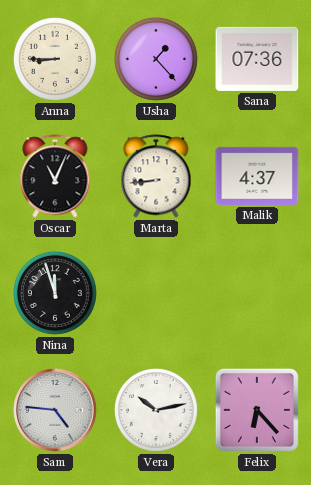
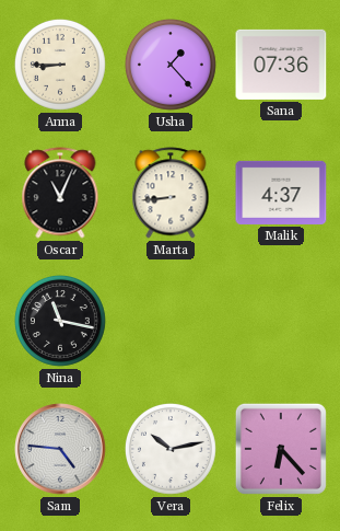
Nina: 11:57 -> 11:17 (60, 321)
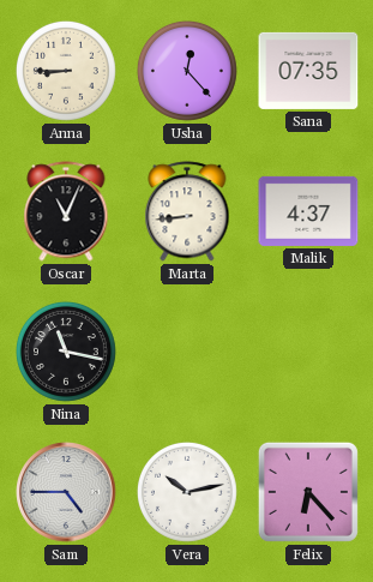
Usha: 1:23 -> 12:23 (187, 71)
Sana: 07:36 -> 07:35 (308, 71)
Sam: 4:46 -> 4:45 (66, 492)
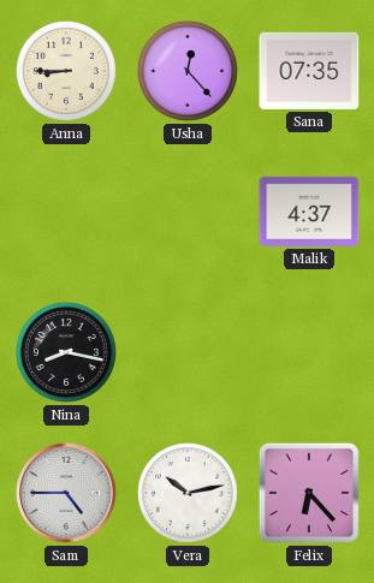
Oscar: 11:04 -> none (66, 211)
Marta: 8:44 -> none (187, 211)
Nina: 11:17 -> 8:17 (66, 352)
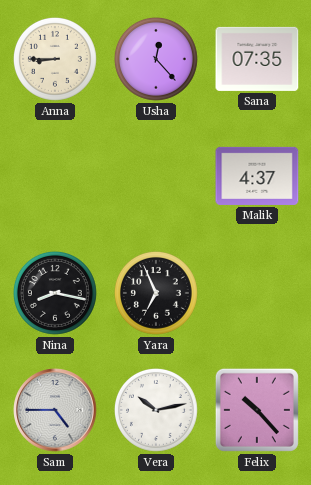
Yara: none -> 6:56 (156, 293)
Felix: 6:23 -> 10:23 (257, 410)
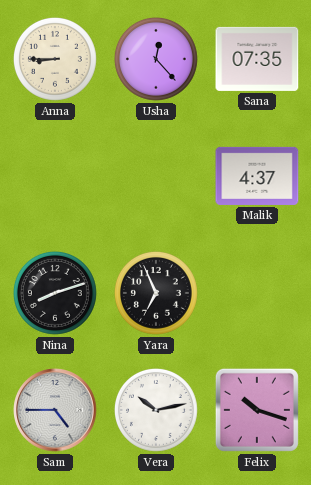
Nina: 8:17 -> 8:12 (55, 293)
Felix: 10:23 -> 10:18 (257, 410)
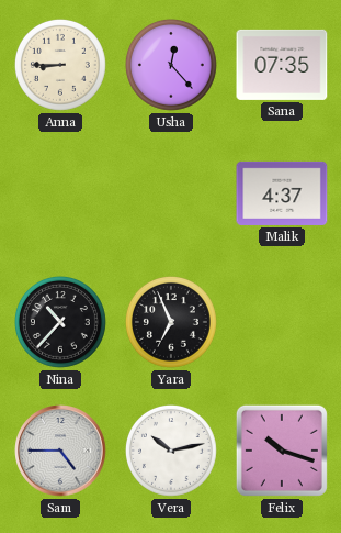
Nina: 8:12 -> 10:37 (60, 322)
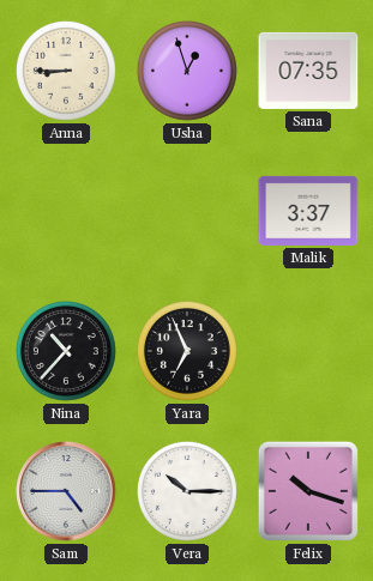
Usha: 12:23 -> 12:57 (187, 71)
Malik: 4:37 -> 3:37 (308, 211)
Vera: 10:13 -> 10:15 (187, 491)
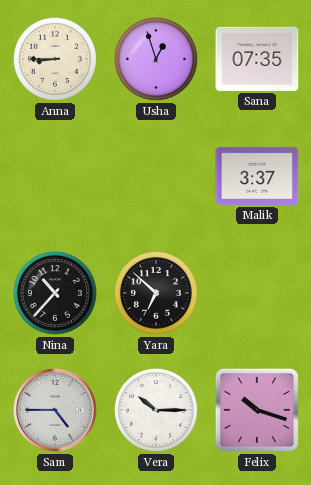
Yara: 6:56 -> 6:52 (156, 293)
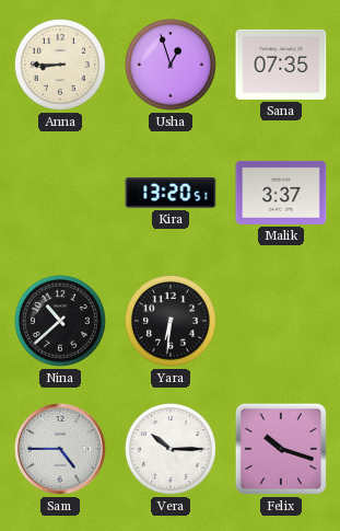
Kira: none -> 13:20 (171, 194)
Nina: 10:37 -> 10:38 (60, 321)
Yara: 6:52 -> 6:31 (171, 321)
